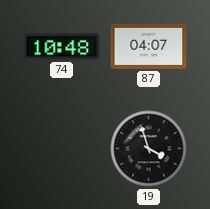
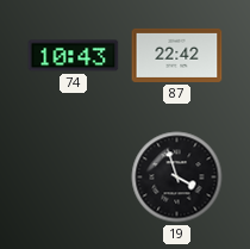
74: 10:48 -> 10:43 (74, 56)
87: 04:07 -> 22:42 (177, 55)
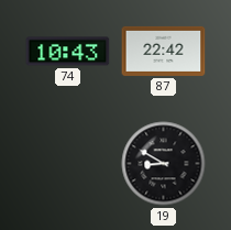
19: 3:57 -> 8:50 (164, 164)
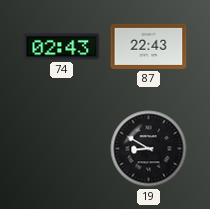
74: 10:43 -> 02:43 (62, 47)
87: 22:42 -> 22:43 (149, 46)
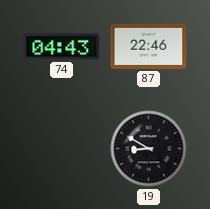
74: 02:43 -> 04:43 (62, 47)
87: 22:43 -> 22:46 (149, 46)
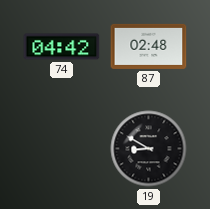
74: 04:43 -> 04:42 (62, 47)
87: 22:46 -> 02:48 (149, 46)
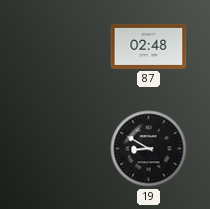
74: 04:42 -> none (62, 47)
